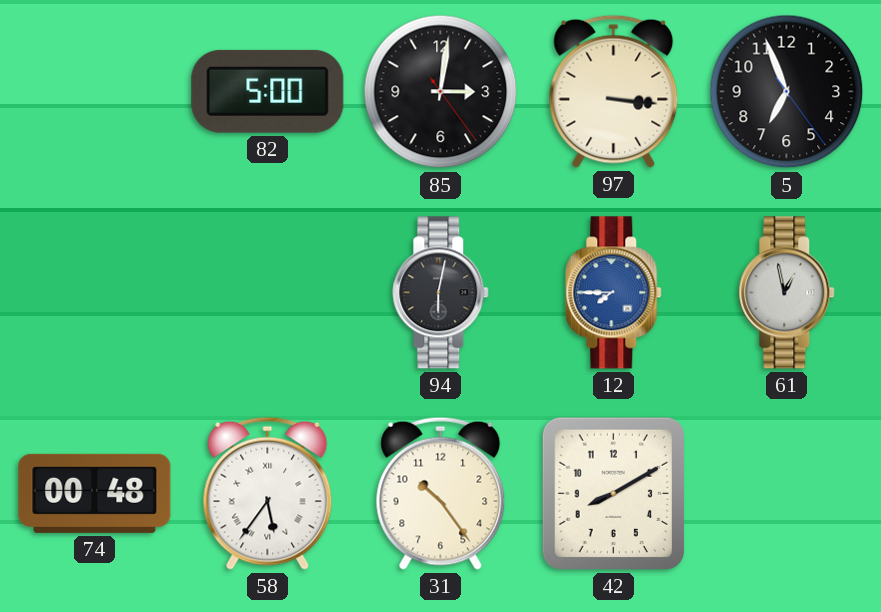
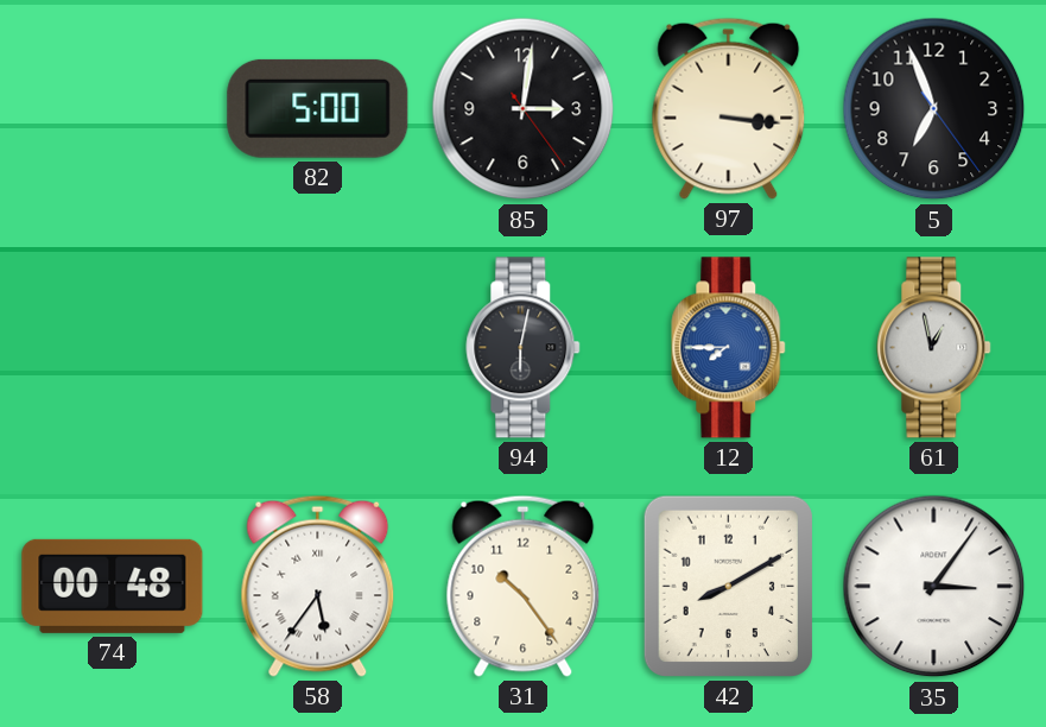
35: none -> 3:06 (934, 587)
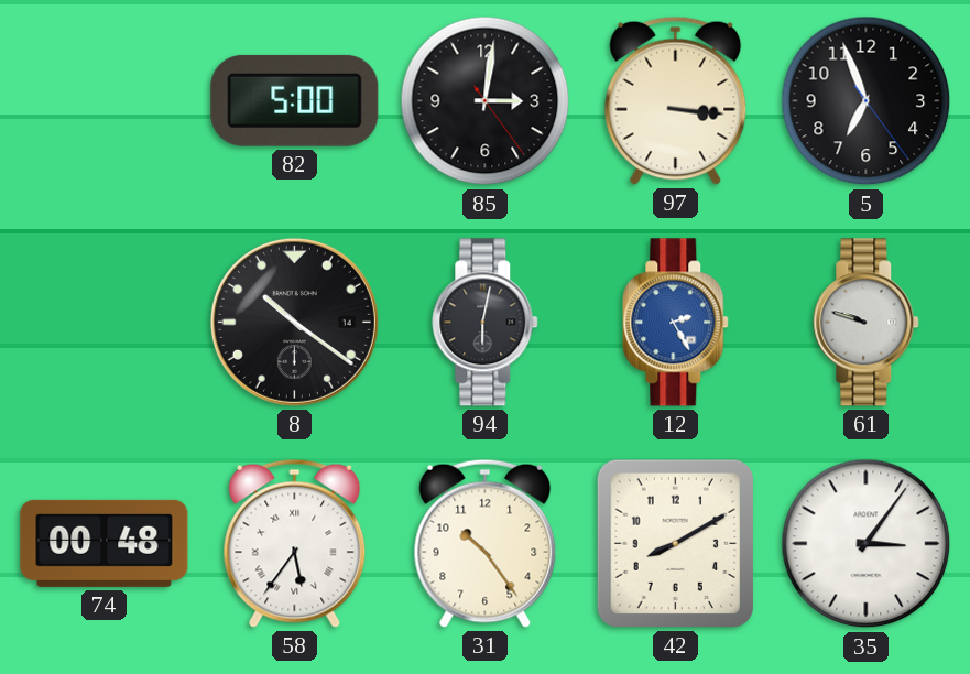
8: none -> 10:21 (294, 322)
12: 7:45 -> 2:25 (676, 323)
61: 12:58 -> 9:48 (867, 323)
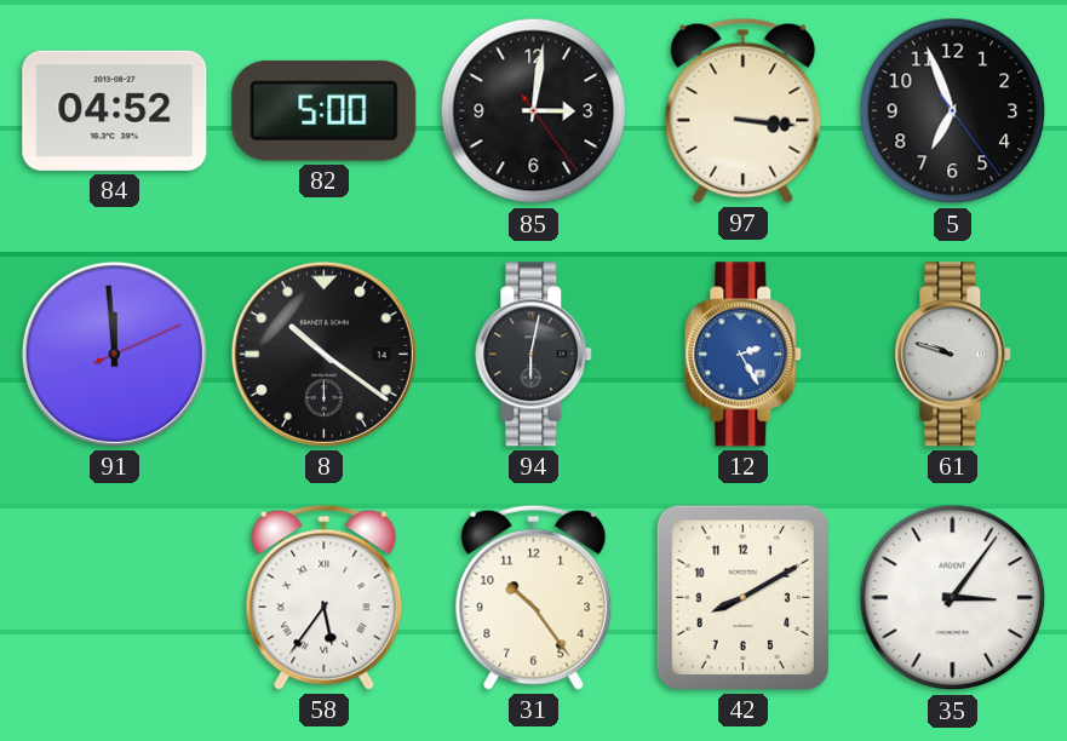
84: none -> 04:52 (115, 110)
91: none -> 11:59 (114, 354)
74: 00:48 -> none (105, 543)
